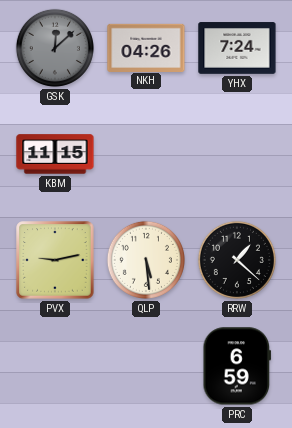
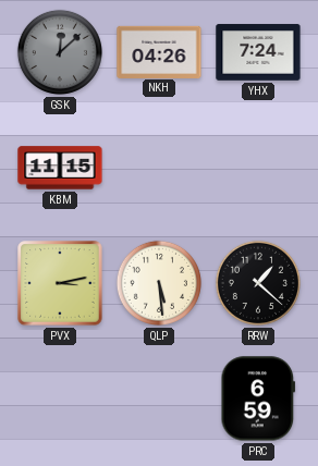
PVX: 9:13 -> 3:13 (60, 283)
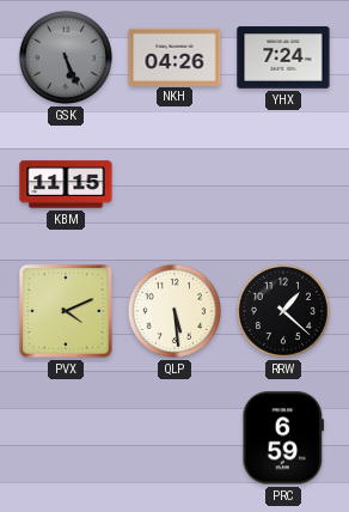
GSK: 12:08 -> 5:26 (66, 57)
PVX: 3:13 -> 4:11 (66, 311)
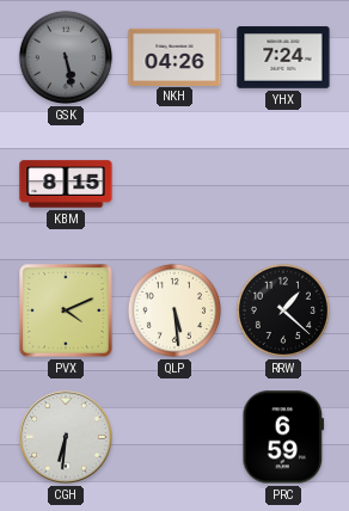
GSK: 5:26 -> 5:28 (66, 57)
KBM: 11:15 -> 8:15 (66, 184)
CGH: none -> 6:31 (67, 438)
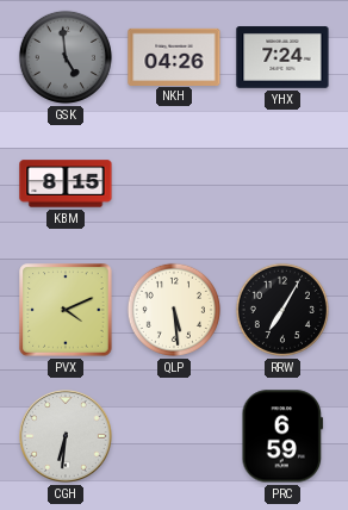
GSK: 5:28 -> 4:59 (66, 57)
RRW: 1:22 -> 7:05 (282, 310)
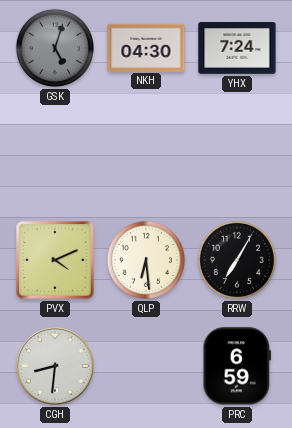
GSK: 4:59 -> 5:03 (55, 48)
NKH: 04:26 -> 04:30 (146, 47)
KBM: 8:15 -> none (66, 184)
QLP: 5:29 -> 6:29 (146, 260)
CGH: 6:31 -> 8:31 (56, 367)
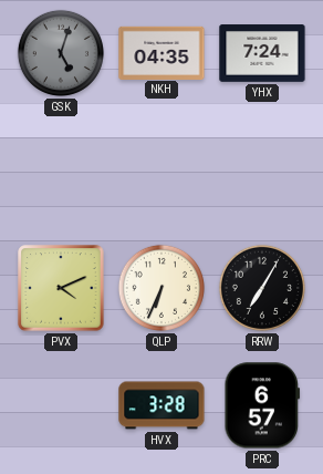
NKH: 04:30 -> 04:35 (161, 52)
QLP: 6:29 -> 6:34 (161, 288)
CGH: 8:31 -> none (56, 367)
HVX: none -> 3:28 (161, 405)
PRC: 6:59 -> 6:57 (262, 405)
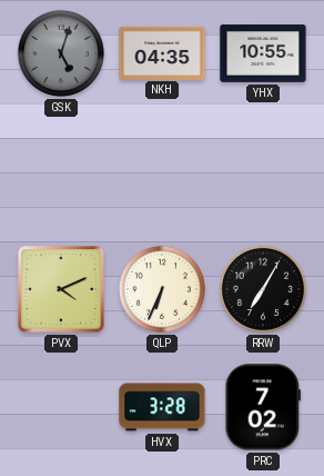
YHX: 7:24 -> 10:55 (263, 53)
PRC: 6:57 -> 7:02 (263, 407)
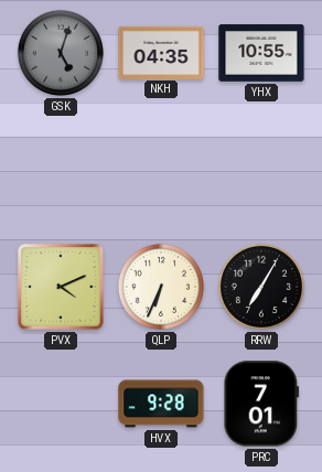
HVX: 3:28 -> 9:28 (161, 404)
PRC: 7:02 -> 7:01 (261, 404)
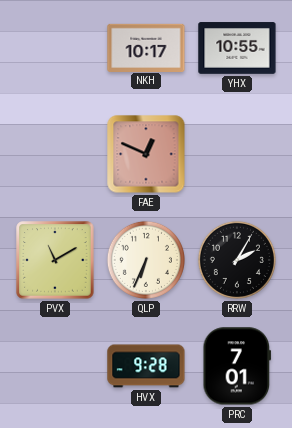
GSK: 5:03 -> none (61, 53)
NKH: 04:35 -> 10:17 (146, 47)
FAE: none -> 12:49 (146, 154)
PVX: 4:11 -> 11:10 (55, 260)
RRW: 7:05 -> 2:05 (237, 260)
